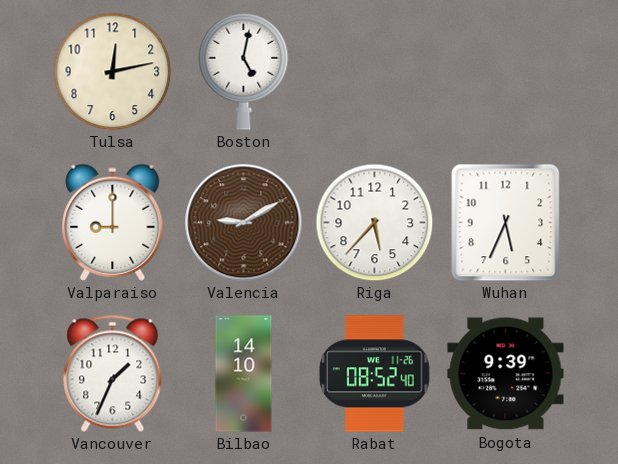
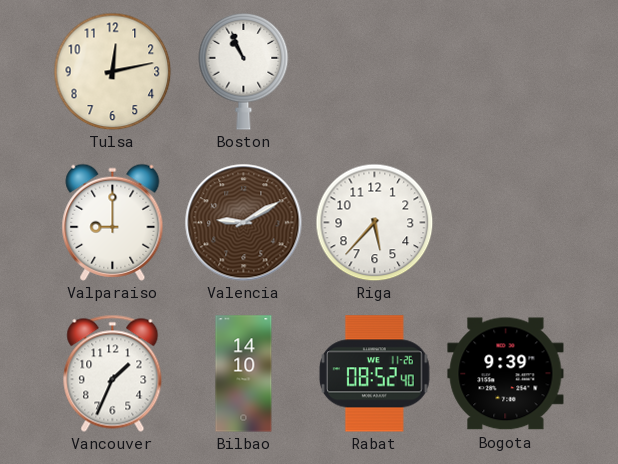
Boston: 5:02 -> 10:56 (244, 71)
Wuhan: 5:34 -> none (506, 222)
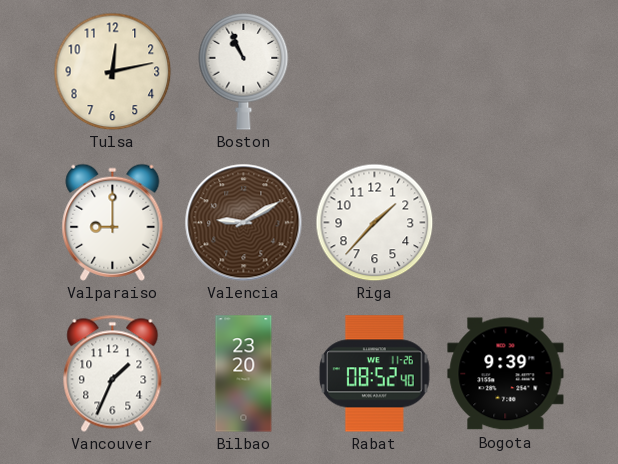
Riga: 5:37 -> 1:37 (374, 222)
Bilbao: 14:10 -> 23:20 (244, 374)
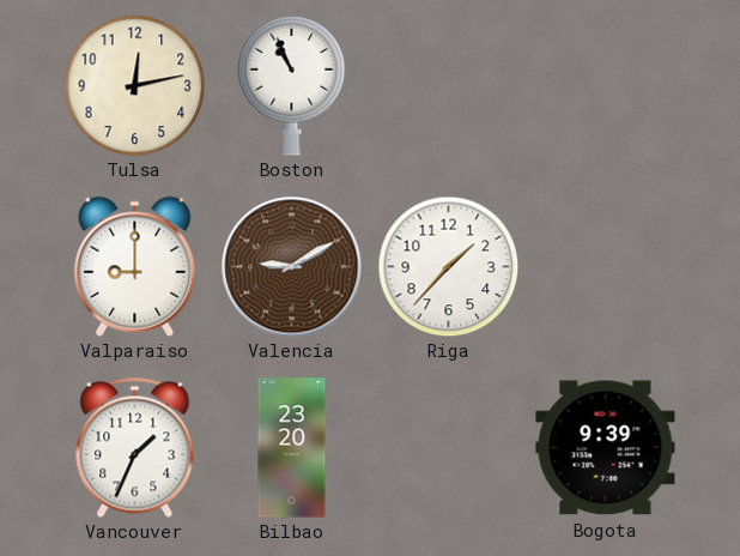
Rabat: 08:52 -> none (375, 374)
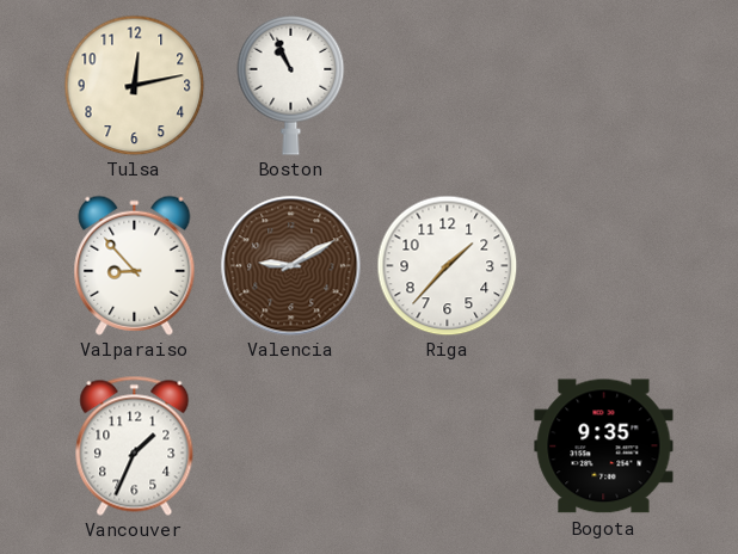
Valparaiso: 9:00 -> 8:53 (135, 265)
Bilbao: 23:20 -> none (292, 448)
Bogota: 9:39 -> 9:35 (604, 447)
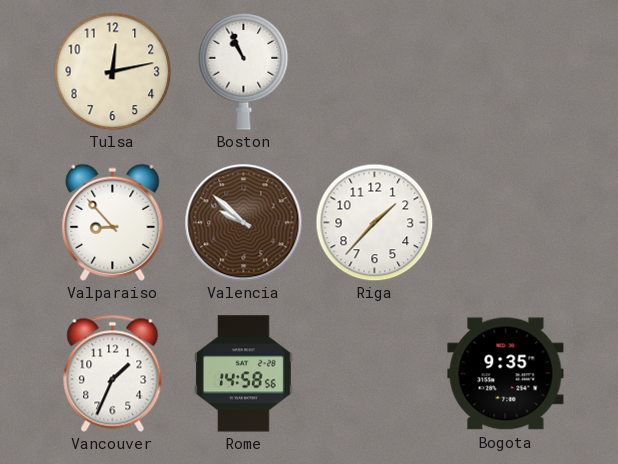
Valencia: 9:10 -> 9:52 (243, 222)
Rome: none -> 14:58 (243, 374)
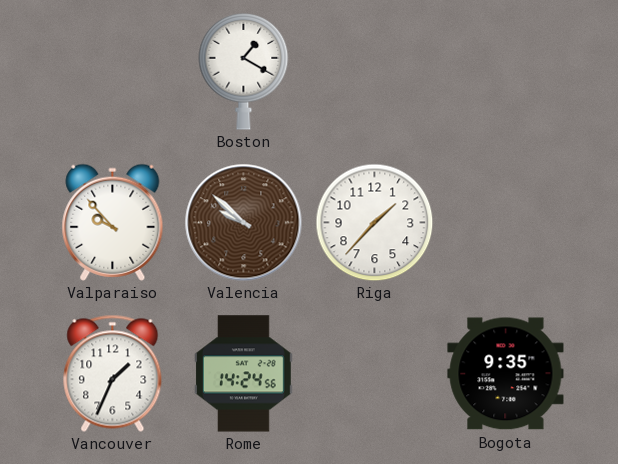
Tulsa: 12:13 -> none (112, 71)
Boston: 10:56 -> 1:20 (244, 71)
Valparaiso: 8:53 -> 9:53 (113, 222)
Rome: 14:58 -> 14:24 (243, 374)
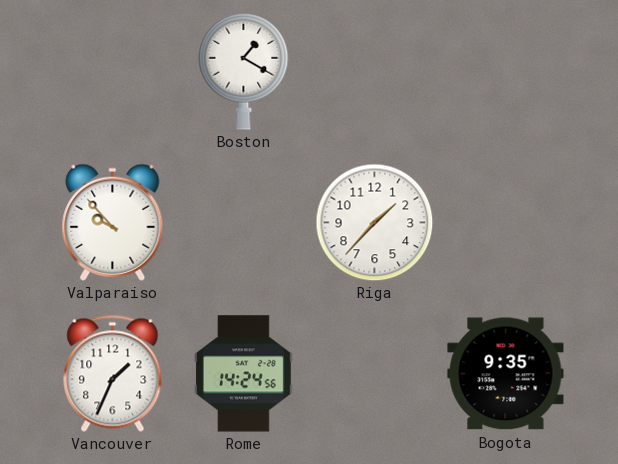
Valencia: 9:52 -> none (243, 222)
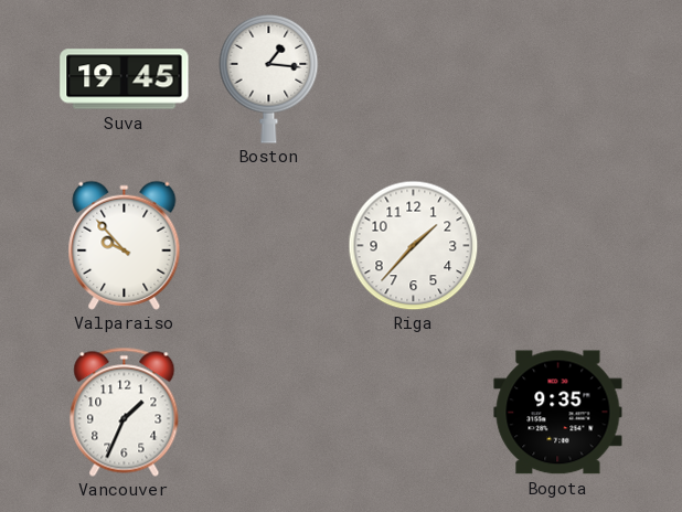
Suva: none -> 19:45 (125, 79)
Boston: 1:20 -> 1:16 (269, 78)
Rome: 14:24 -> none (243, 374)
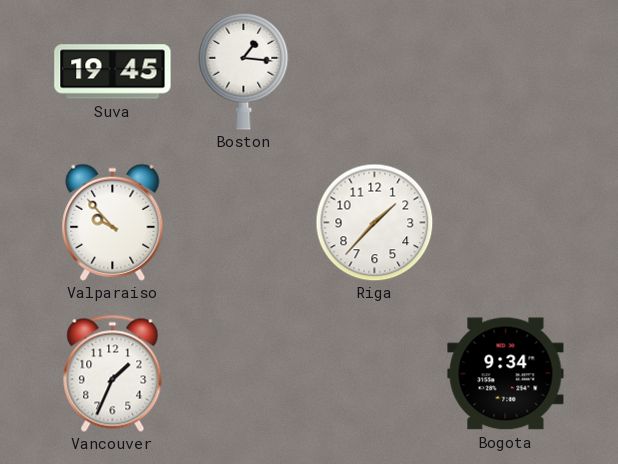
Bogota: 9:35 -> 9:34 (506, 374)
